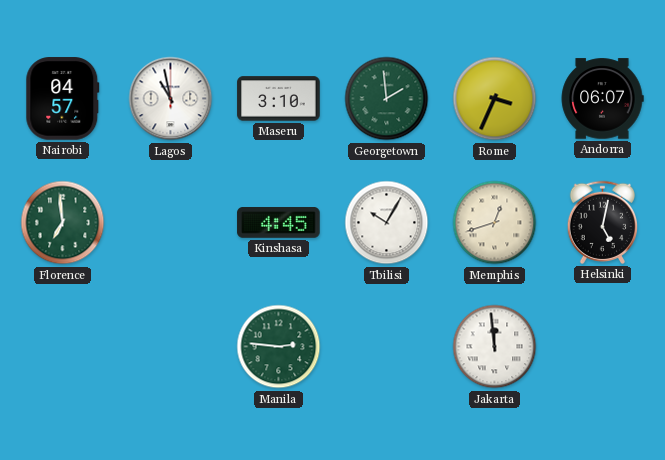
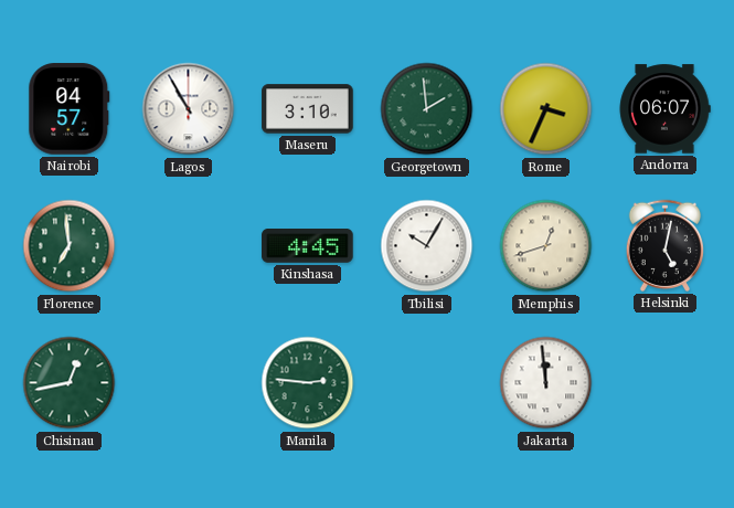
Lagos: 10:58 -> 10:55 (189, 109)
Chisinau: none -> 12:43 (70, 383)
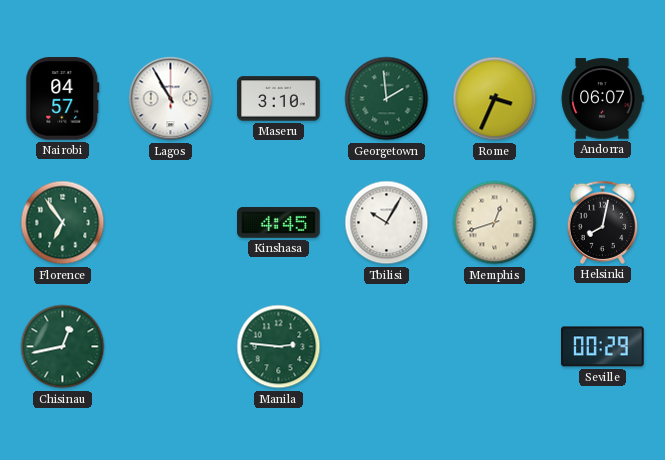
Florence: 6:59 -> 6:54 (63, 223)
Helsinki: 5:02 -> 8:02 (602, 222)
Jakarta: 11:59 -> none (546, 383)
Seville: none -> 00:29 (603, 347)
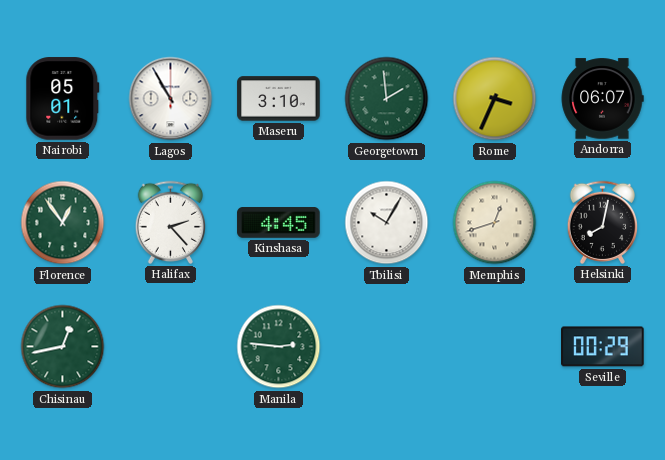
Nairobi: 04:57 -> 05:01 (63, 99)
Florence: 6:54 -> 12:54 (63, 223)
Halifax: none -> 2:23 (170, 222)
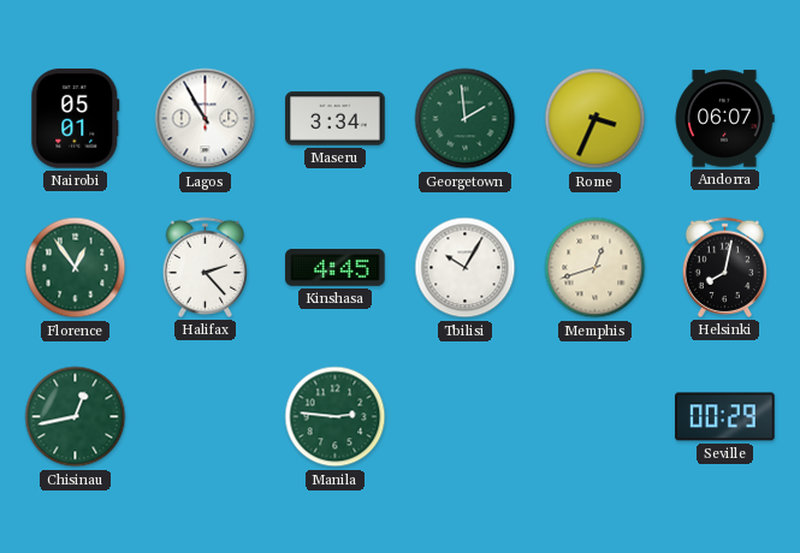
Maseru: 3:10 -> 3:34 (336, 119)
